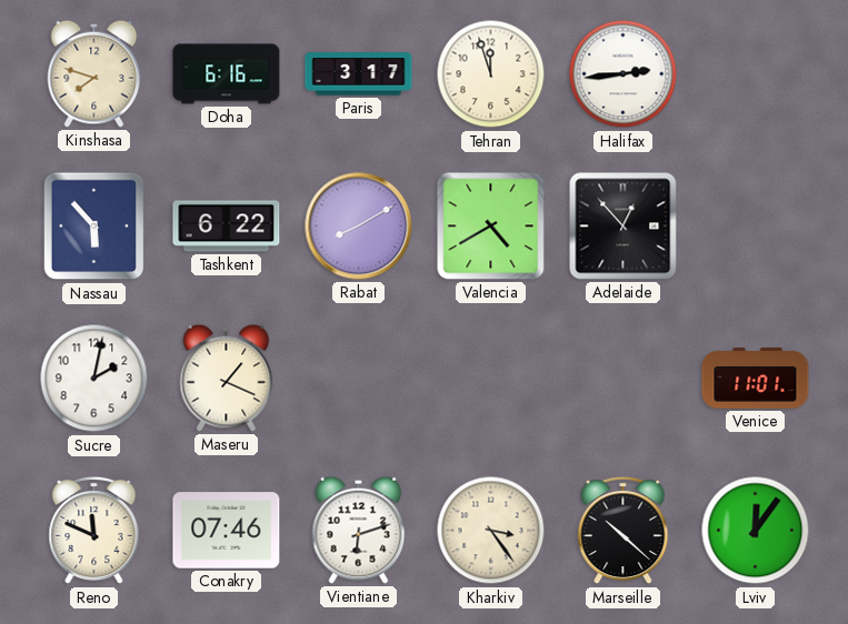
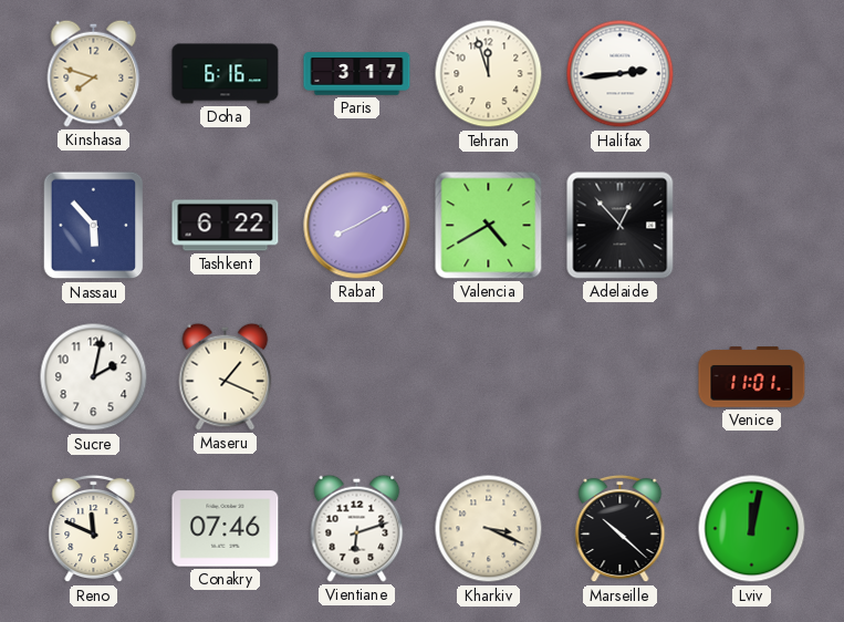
Kharkiv: 3:24 -> 3:19 (489, 529)
Lviv: 12:06 -> 12:02 (752, 529)
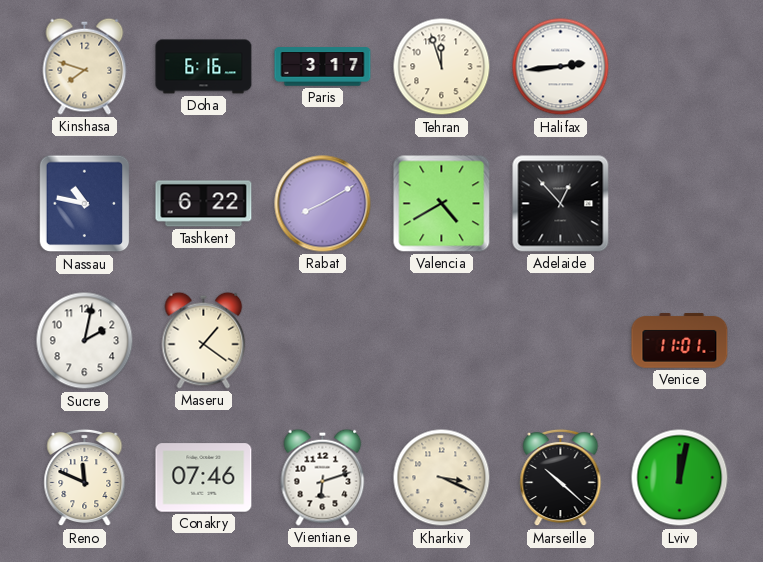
Nassau: 5:53 -> 10:47 (85, 204)
Maseru: 1:19 -> 1:21 (204, 340)
